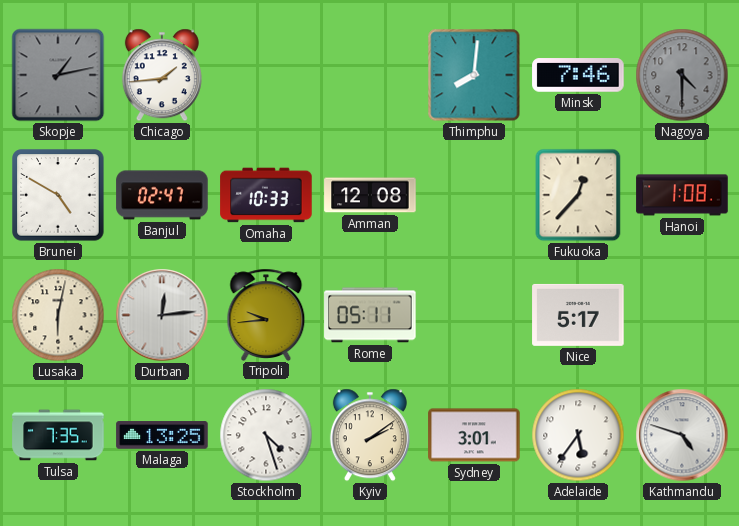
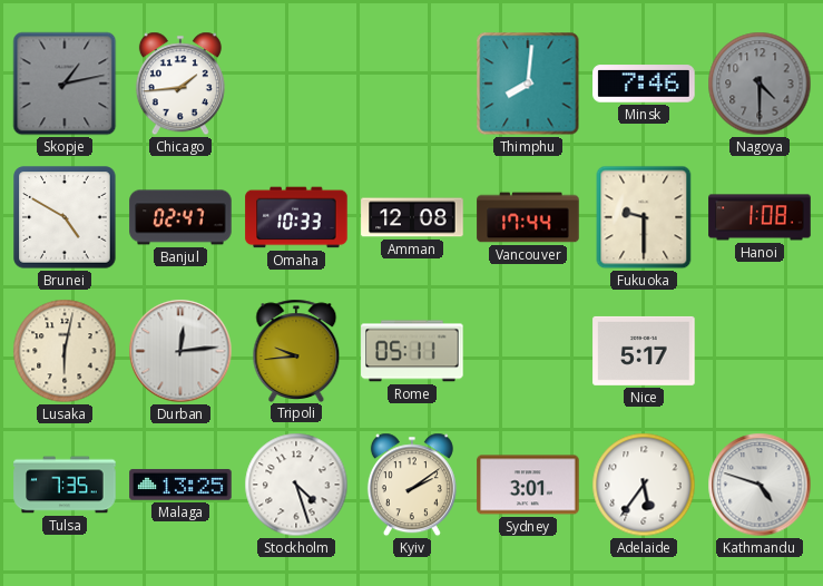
Vancouver: none -> 17:44 (528, 217)
Fukuoka: 12:37 -> 9:30 (644, 217)
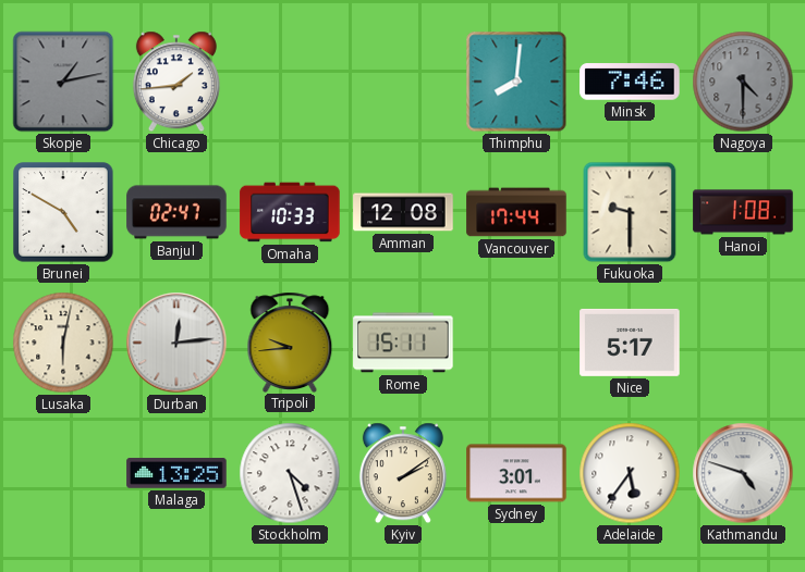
Rome: 05:11 -> 15:11 (403, 343)
Tulsa: 7:35 -> none (65, 485)
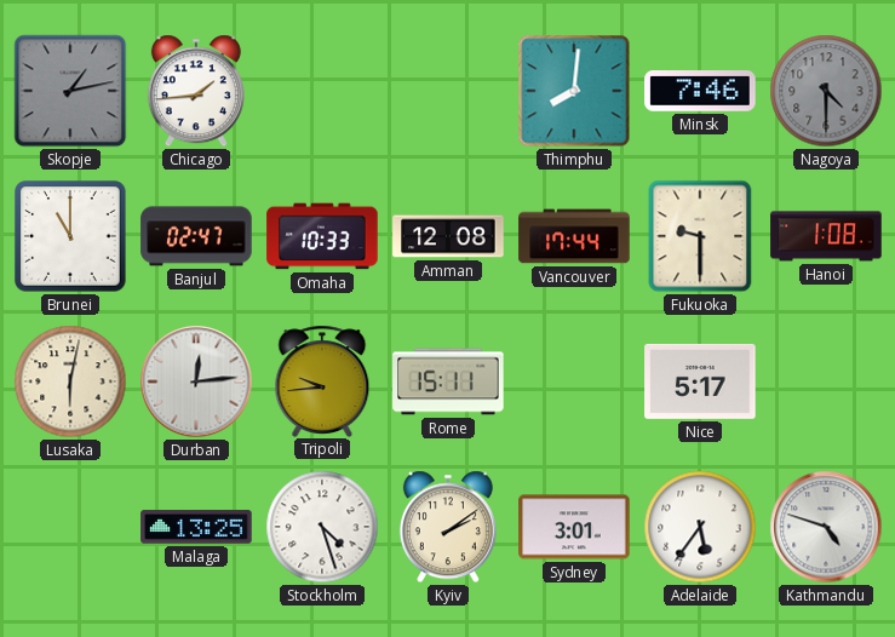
Brunei: 4:50 -> 11:00 (70, 236)
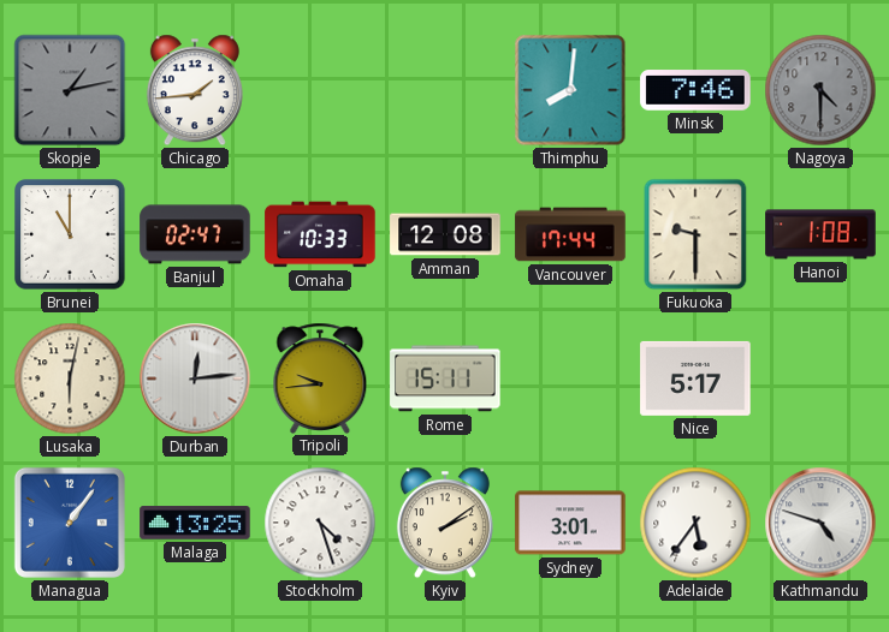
Managua: none -> 1:06 (70, 523)
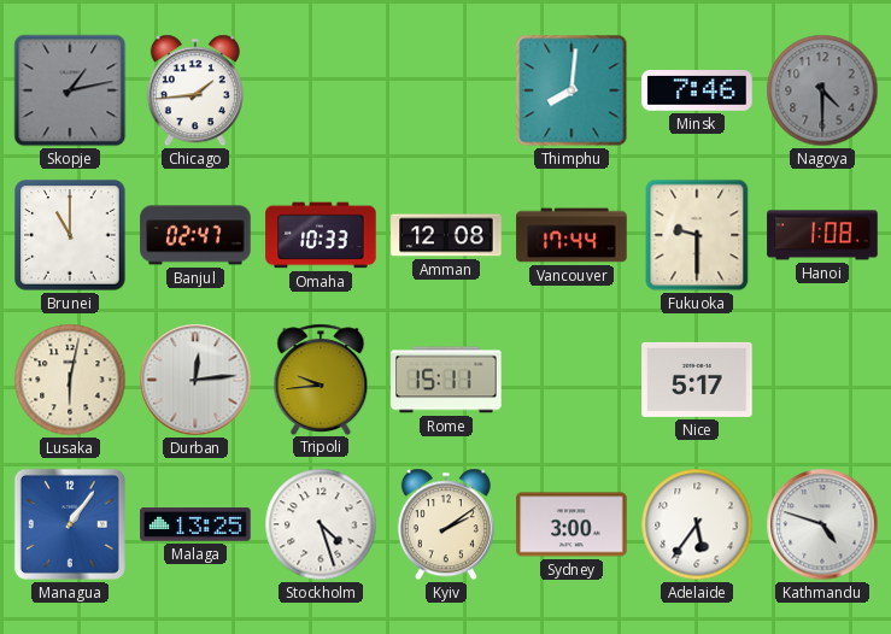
Sydney: 3:01 -> 3:00 (571, 524)
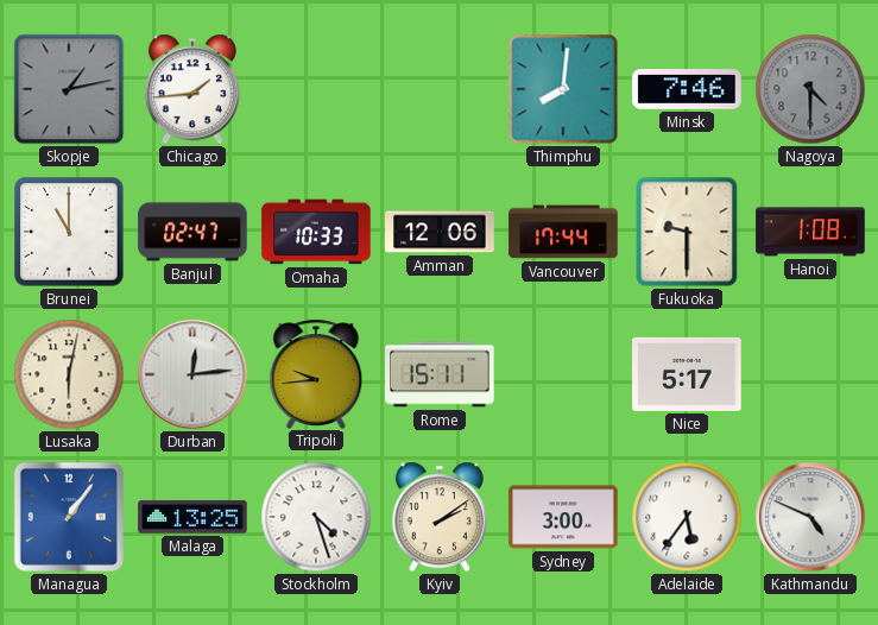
Amman: 12:08 -> 12:06 (440, 232)
Kathmandu: 4:48 -> 4:49 (810, 517)
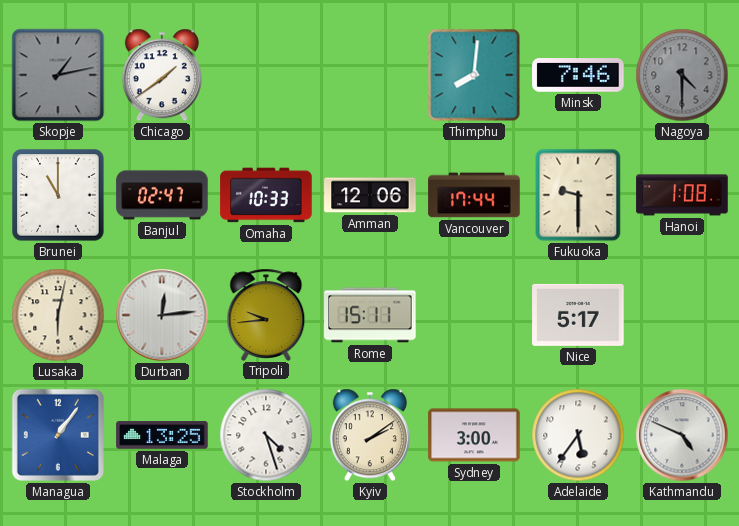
Chicago: 1:44 -> 1:39 (162, 75)
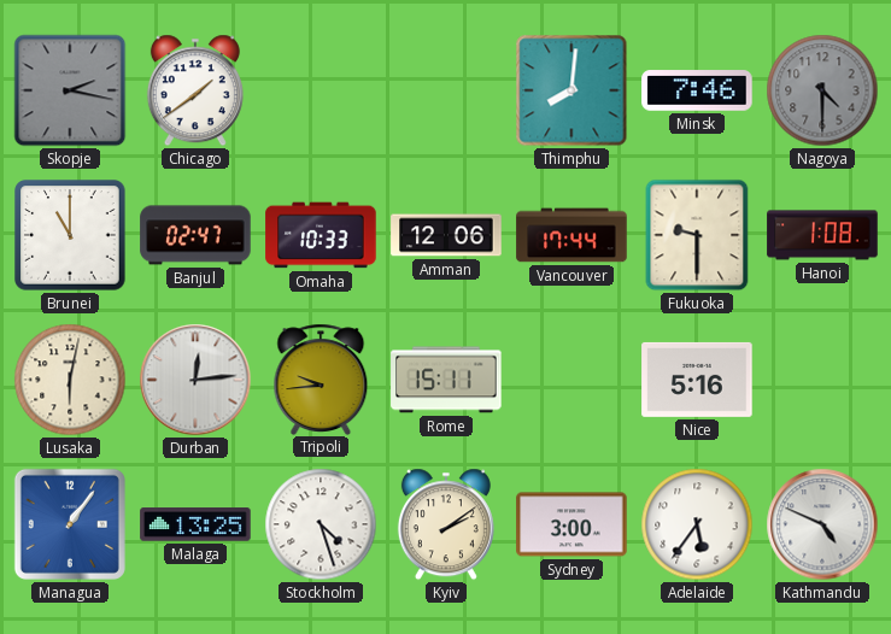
Skopje: 1:13 -> 2:17 (70, 90)
Nice: 5:17 -> 5:16 (697, 380)
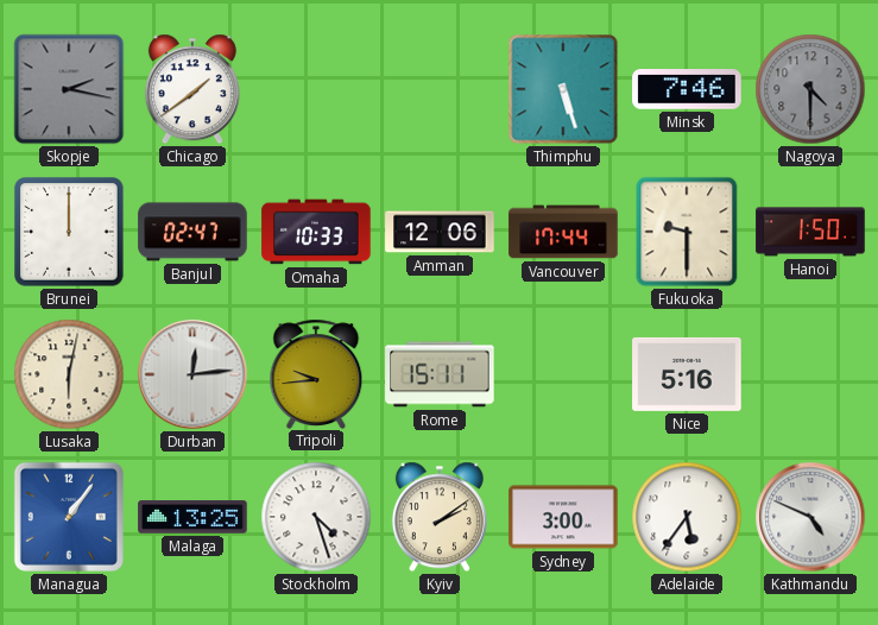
Thimphu: 8:01 -> 5:27 (563, 89)
Brunei: 11:00 -> 12:00 (69, 232)
Hanoi: 1:08 -> 1:50 (810, 232)
